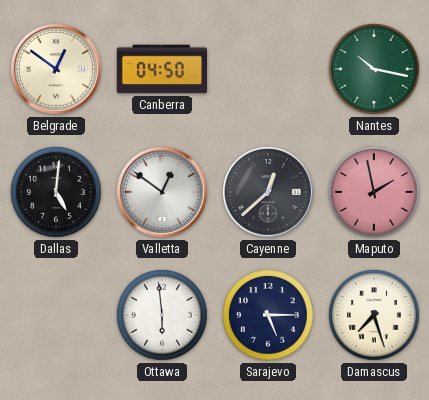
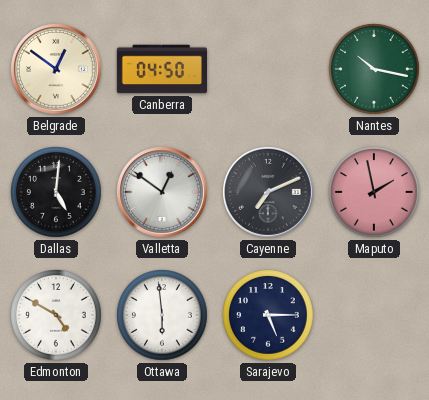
Cayenne: 12:38 -> 7:11 (269, 193)
Edmonton: none -> 4:50 (57, 316)
Damascus: 7:27 -> none (375, 316)
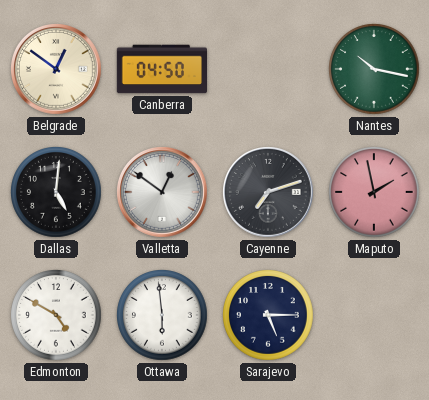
Cayenne: 7:11 -> 7:12 (269, 193)
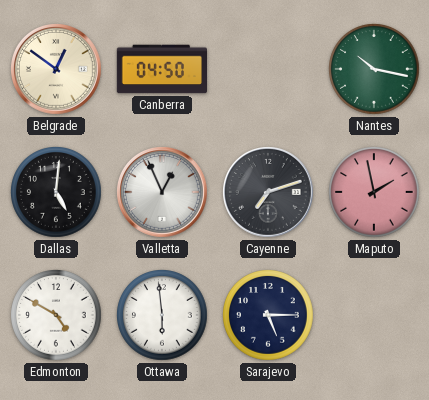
Valletta: 12:51 -> 12:56 (163, 193)
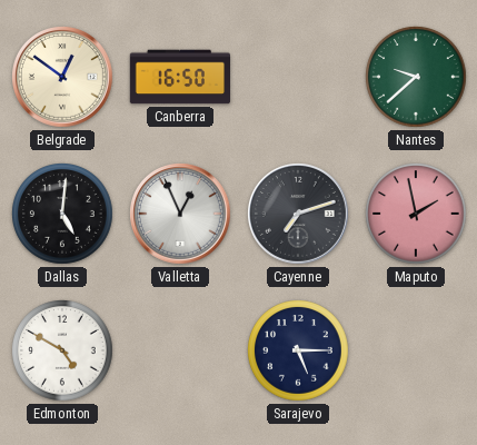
Canberra: 04:50 -> 16:50 (179, 77)
Nantes: 10:17 -> 9:38 (417, 78)
Ottawa: 5:59 -> none (163, 316)
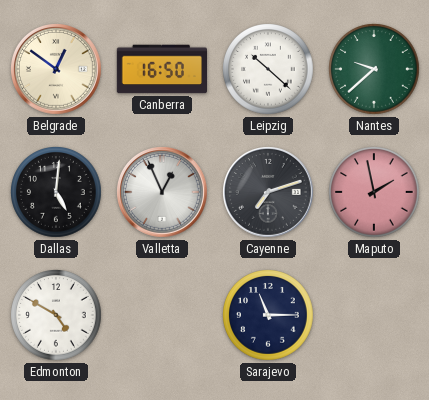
Leipzig: none -> 10:22 (269, 70)
Sarajevo: 5:15 -> 11:15 (269, 316)
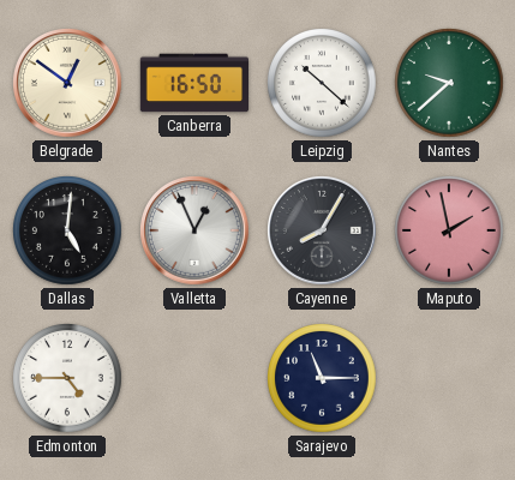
Cayenne: 7:12 -> 8:05 (323, 232)
Edmonton: 4:50 -> 4:45 (68, 379)
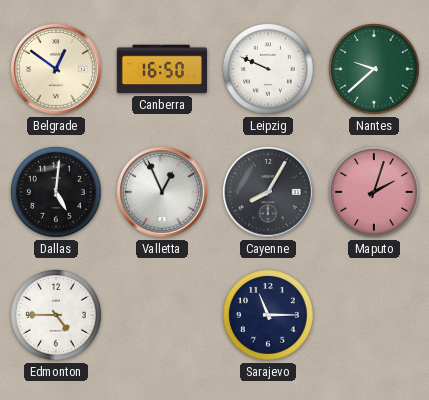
Leipzig: 10:22 -> 9:49 (269, 70)
Maputo: 1:58 -> 2:03 (375, 193)
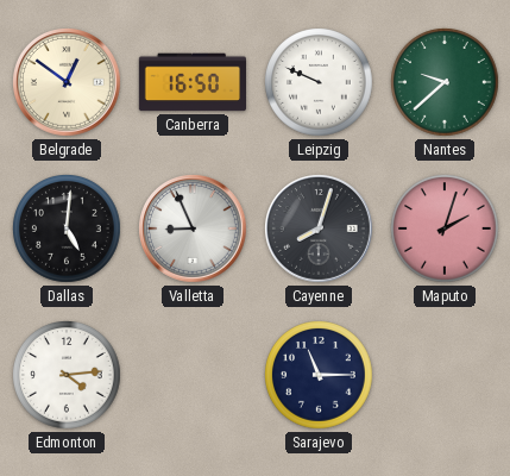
Valletta: 12:56 -> 8:56 (194, 230)
Cayenne: 8:05 -> 8:03 (320, 230)
Edmonton: 4:45 -> 4:14 (68, 376)
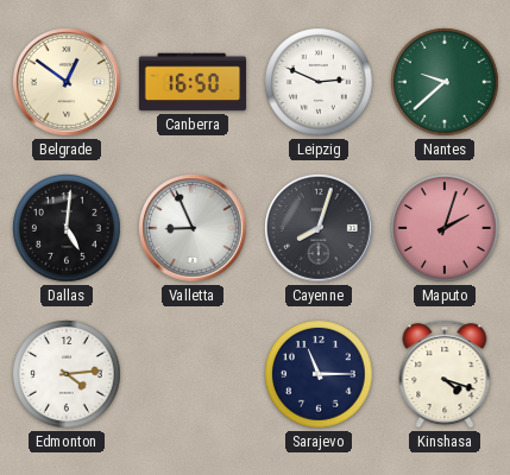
Leipzig: 9:49 -> 2:49 (320, 83)
Kinshasa: none -> 4:18 (445, 374)
